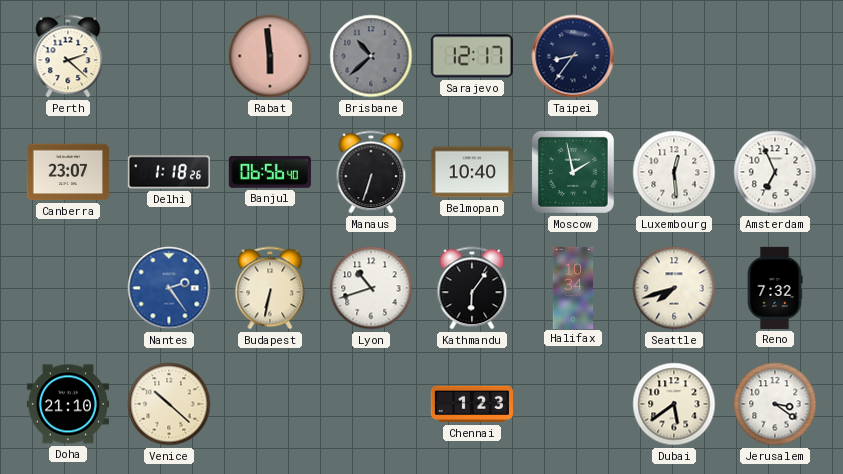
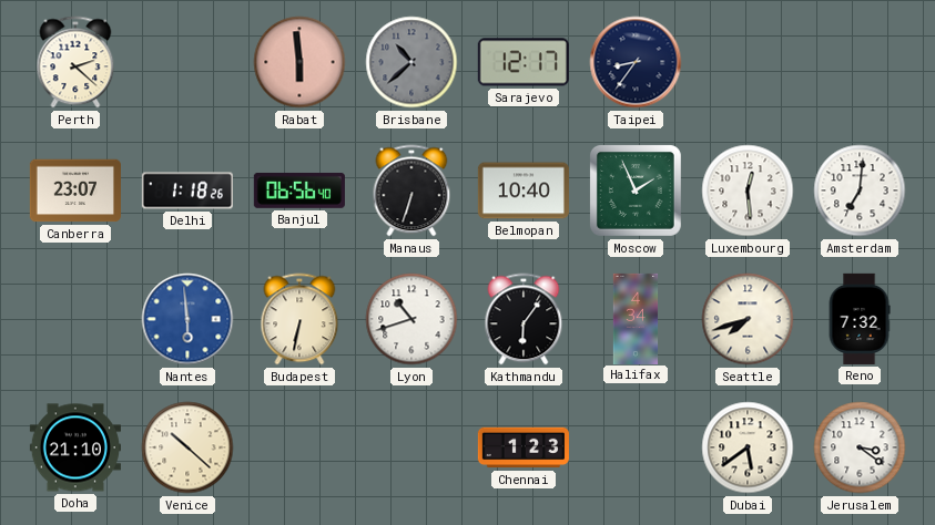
Moscow: 1:58 -> 1:56 (636, 191)
Amsterdam: 6:56 -> 7:01 (860, 191)
Nantes: 2:24 -> 5:59 (187, 319)
Halifax: 10:34 -> 4:34 (636, 318)
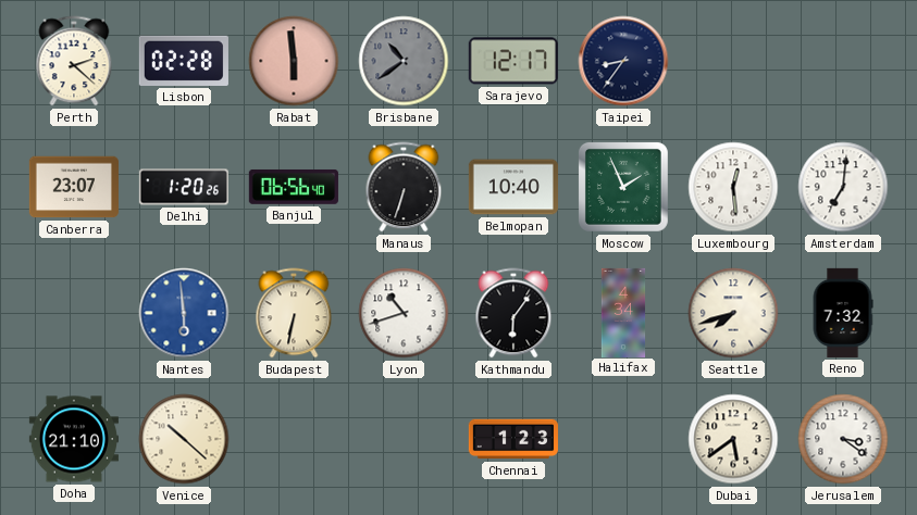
Lisbon: none -> 02:28 (184, 61)
Brisbane: 10:38 -> 10:39 (404, 61)
Delhi: 1:18 -> 1:20 (183, 187)
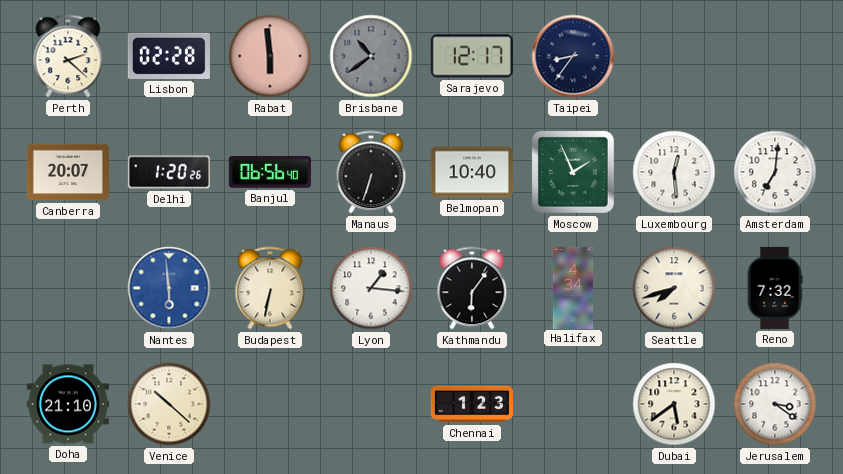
Canberra: 23:07 -> 20:07 (68, 172)
Lyon: 10:42 -> 1:16 (371, 288)
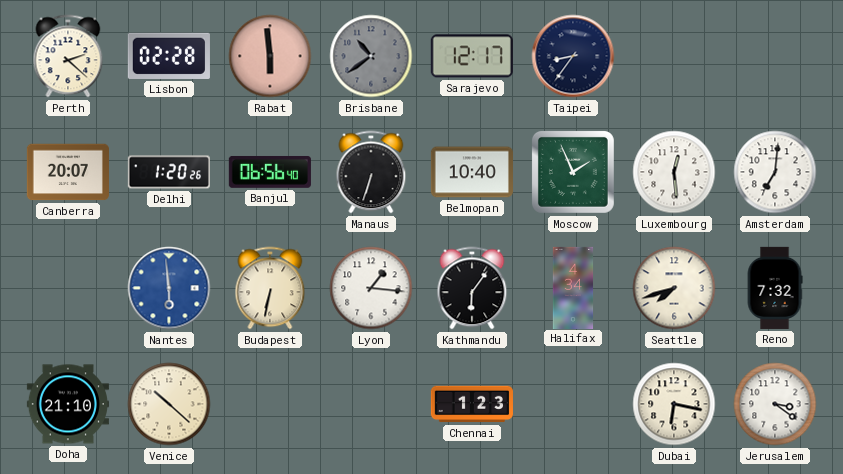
Dubai: 5:39 -> 6:17 (674, 404)
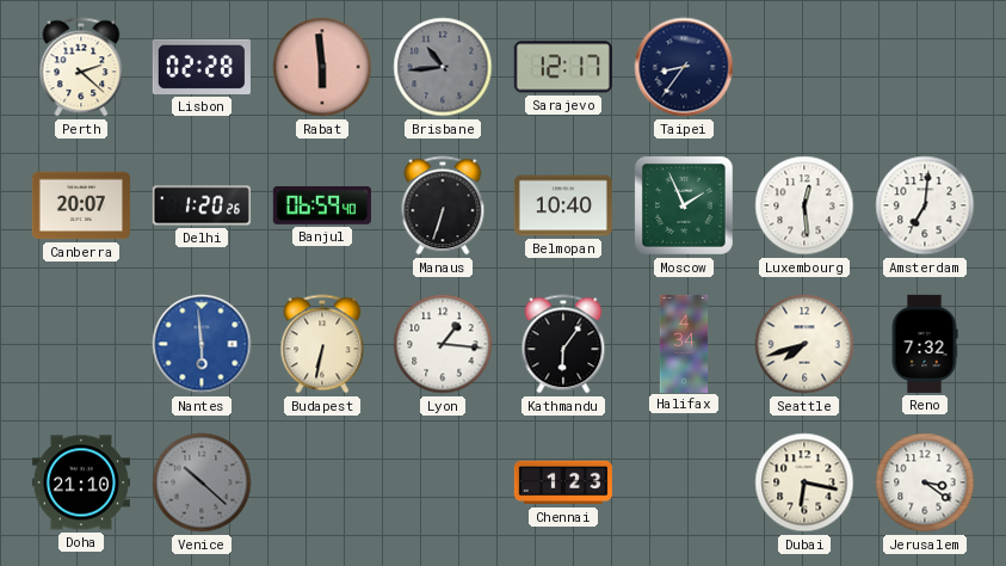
Brisbane: 10:39 -> 10:44 (443, 67)
Banjul: 06:56 -> 06:59 (322, 205)
Venice dial: cream -> grey (202, 482)
